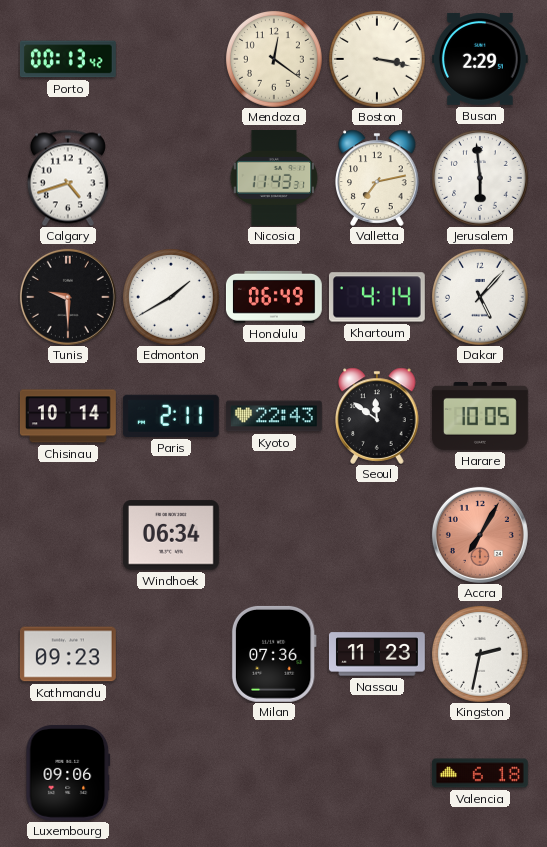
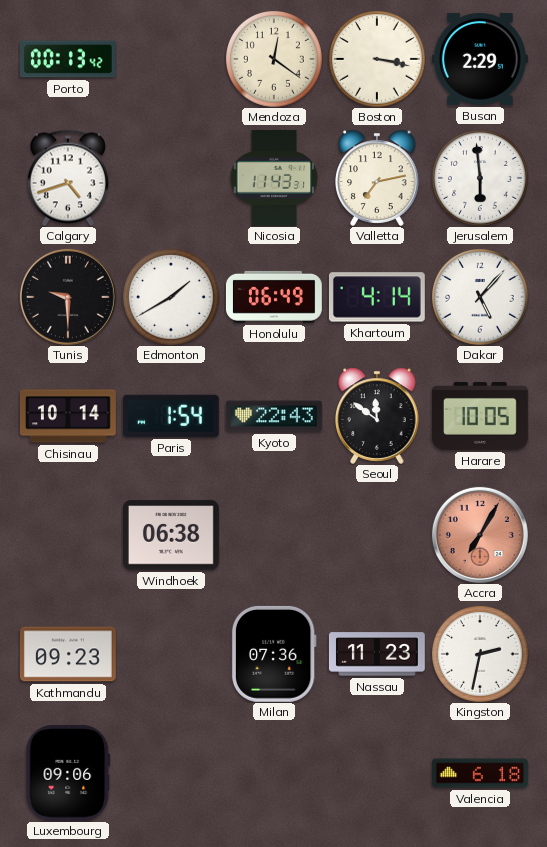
Paris: 2:11 -> 1:54 (171, 416)
Windhoek: 06:34 -> 06:38 (171, 535)
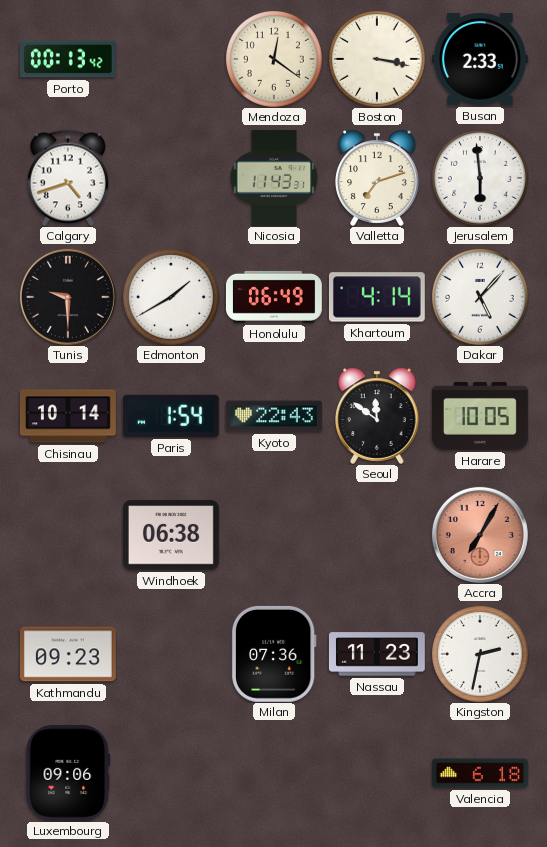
Busan: 2:29 -> 2:33 (480, 59)
Valletta: 7:13 -> 7:12 (377, 178)
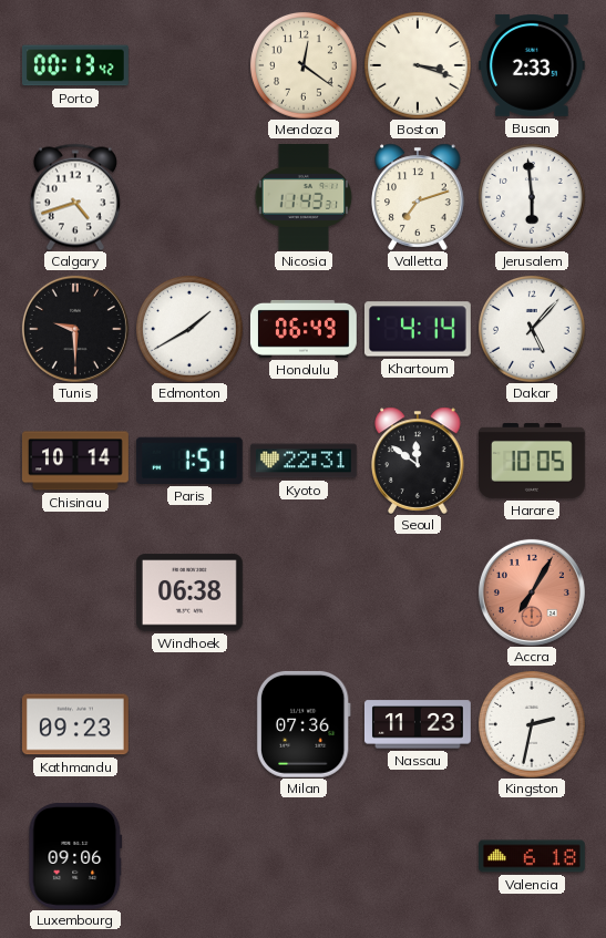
Boston: 3:17 -> 3:18 (418, 65)
Paris: 1:54 -> 1:51 (189, 461)
Kyoto: 22:43 -> 22:31 (304, 461)
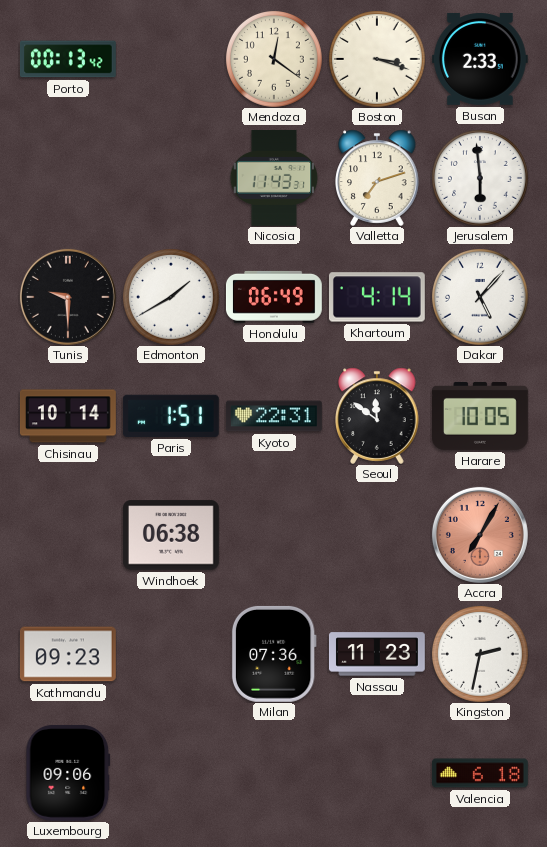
Calgary: 4:42 -> none (75, 197)
